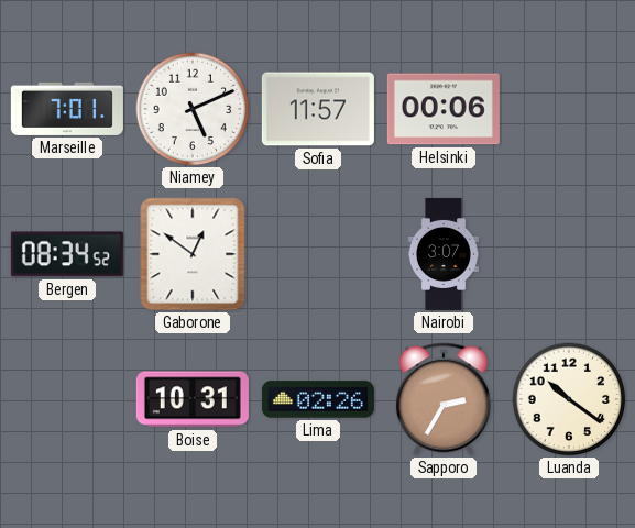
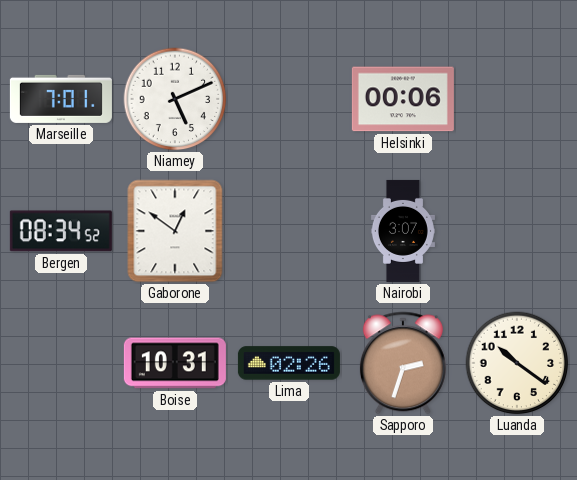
Sofia: 11:57 -> none (318, 109)
Sapporo: 2:35 -> 2:33 (403, 363)
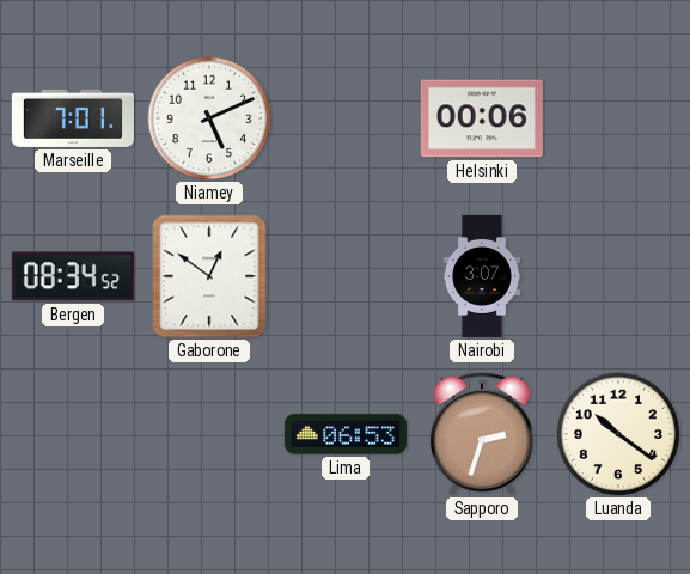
Boise: 10:31 -> none (175, 363)
Lima: 02:26 -> 06:53 (346, 434)
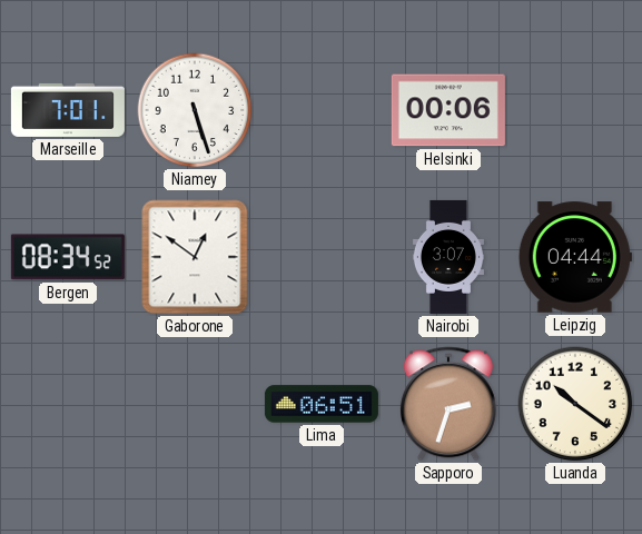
Niamey: 5:11 -> 5:27 (195, 110)
Leipzig: none -> 04:44 (575, 257)
Lima: 06:53 -> 06:51 (322, 404)
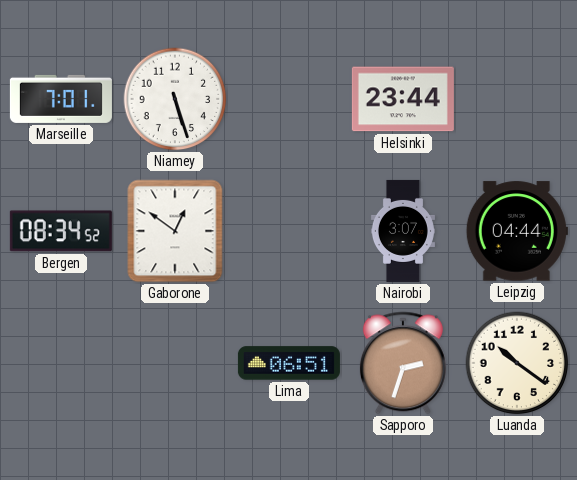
Helsinki: 00:06 -> 23:44 (403, 99)
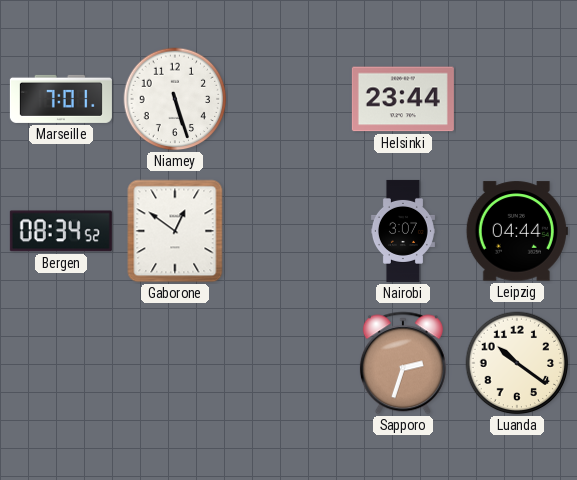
Lima: 06:51 -> none (289, 363)
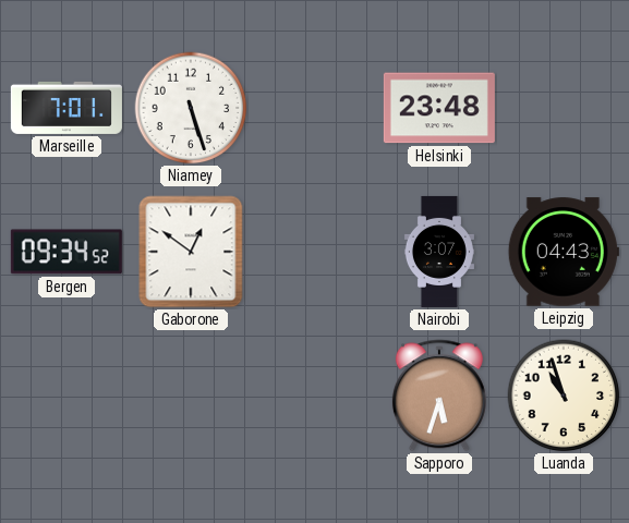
Helsinki: 23:44 -> 23:48 (439, 108)
Bergen: 08:34 -> 09:34 (66, 252)
Leipzig: 04:44 -> 04:43 (564, 252)
Sapporo: 2:33 -> 5:33 (439, 396)
Luanda: 10:21 -> 10:57 (564, 396)
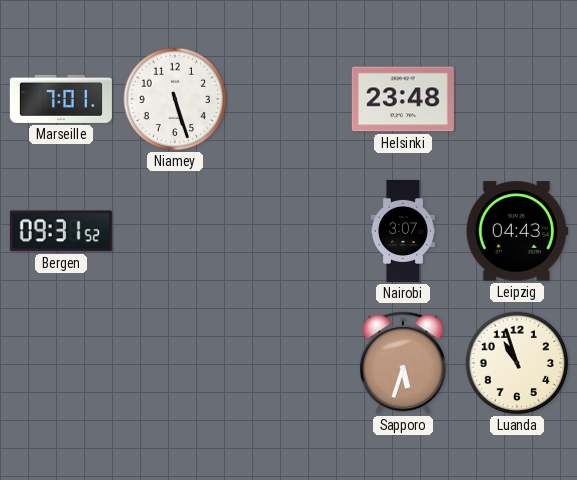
Bergen: 09:34 -> 09:31 (61, 231)
Gaborone: 12:51 -> none (191, 252)
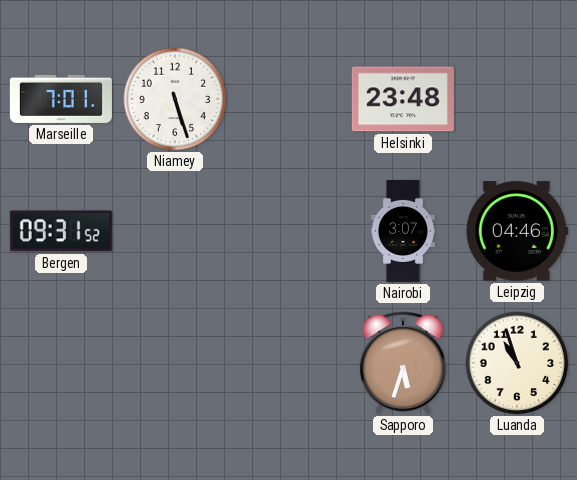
Leipzig: 04:43 -> 04:46 (517, 231)
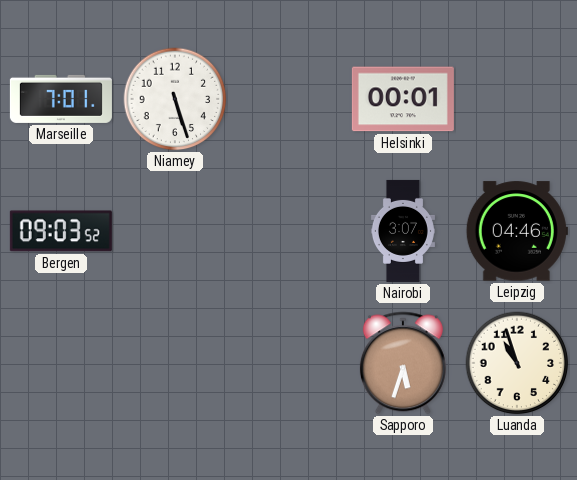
Helsinki: 23:48 -> 00:01 (403, 99)
Bergen: 09:31 -> 09:03 (61, 231)
